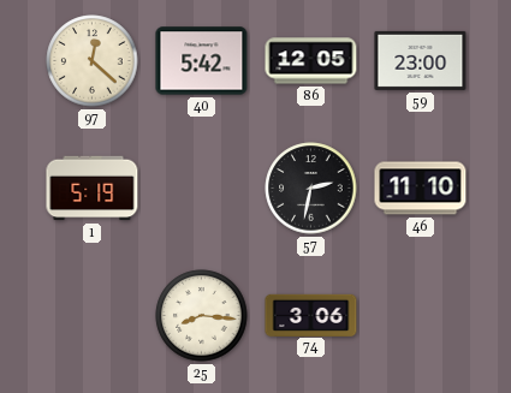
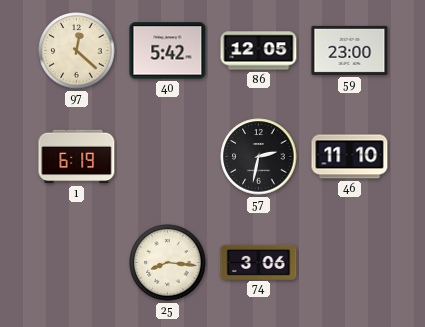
1: 5:19 -> 6:19 (77, 157)
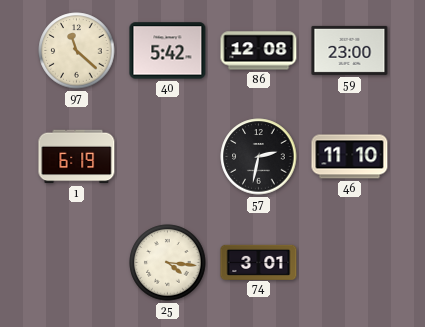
97: 12:22 -> 11:22 (77, 51)
86: 12:05 -> 12:08 (259, 51)
25: 8:16 -> 4:16 (168, 263)
74: 3:06 -> 3:01 (259, 262)
